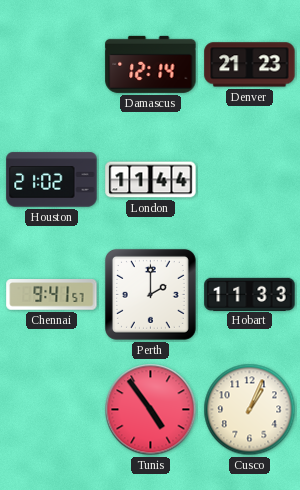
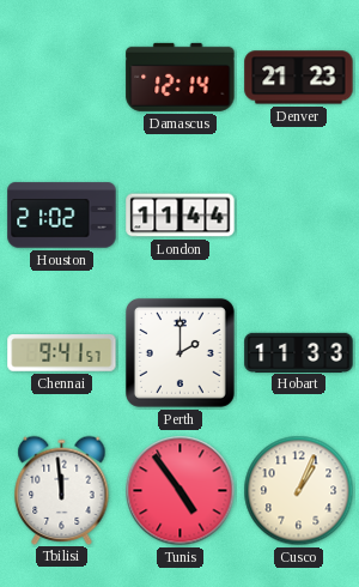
Tbilisi: none -> 11:59 (62, 490)
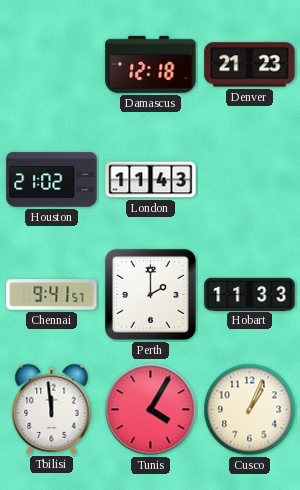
Damascus: 12:14 -> 12:18 (151, 64)
London: 11:44 -> 11:43 (151, 180)
Tunis: 4:54 -> 4:05 (151, 410)
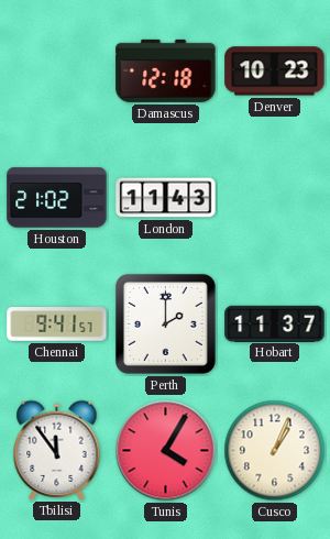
Denver: 21:23 -> 10:23 (275, 71)
Hobart: 11:33 -> 11:37 (275, 323)
Tbilisi: 11:59 -> 11:54 (57, 450)
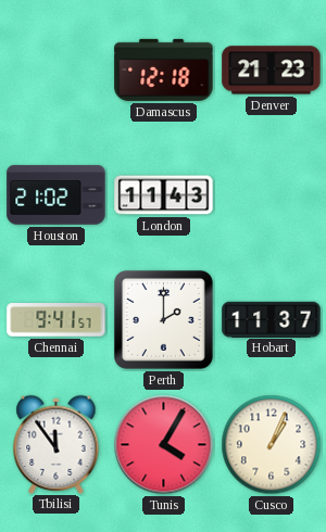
Denver: 10:23 -> 21:23 (272, 71)
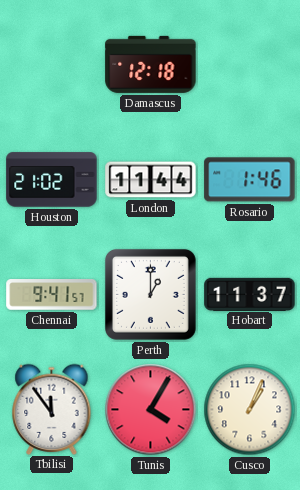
Denver: 21:23 -> none (272, 71)
London: 11:43 -> 11:44 (151, 180)
Rosario: none -> 1:46 (250, 180)
Perth: 2:00 -> 1:00 (150, 294)
